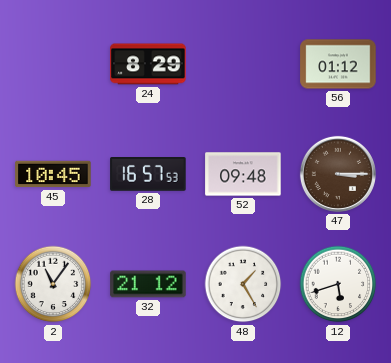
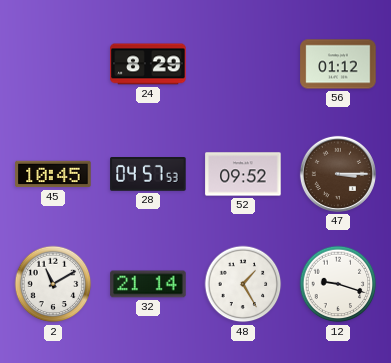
28: 16:57 -> 04:57 (148, 175)
52: 09:48 -> 09:52 (243, 174)
2: 11:06 -> 11:10 (53, 284)
32: 21:12 -> 21:14 (148, 284)
12: 5:42 -> 9:18 (338, 284)
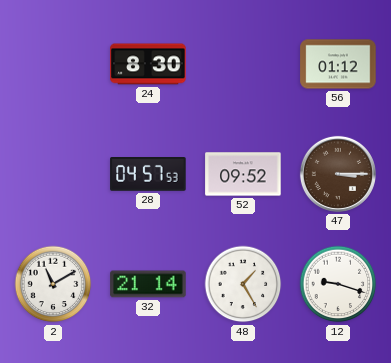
24: 8:29 -> 8:30 (148, 64)
45: 10:45 -> none (53, 174)
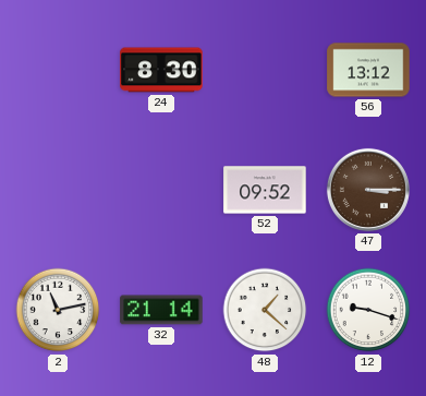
56: 01:12 -> 13:12 (368, 70)
28: 04:57 -> none (148, 175)
2: 11:10 -> 11:13 (58, 310)
48: 1:25 -> 1:22 (265, 310)
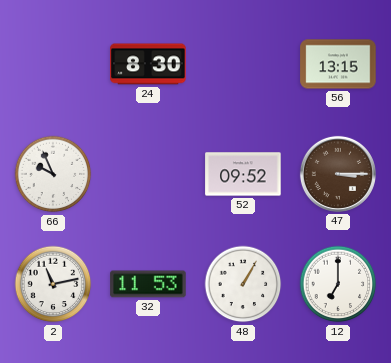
56: 13:12 -> 13:15 (338, 64)
66: none -> 9:56 (53, 174)
32: 21:14 -> 11:53 (148, 284)
48: 1:22 -> 1:05 (243, 284)
12: 9:18 -> 7:00 (338, 284)
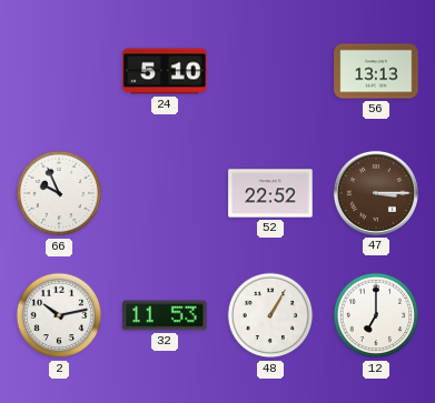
24: 8:30 -> 5:10 (165, 71)
56: 13:15 -> 13:13 (376, 71)
52: 09:52 -> 22:52 (270, 193)
2: 11:13 -> 10:13 (59, 315)
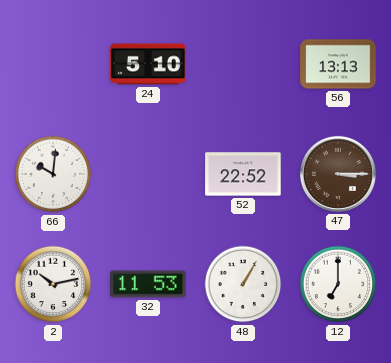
66: 9:56 -> 10:01 (53, 174)
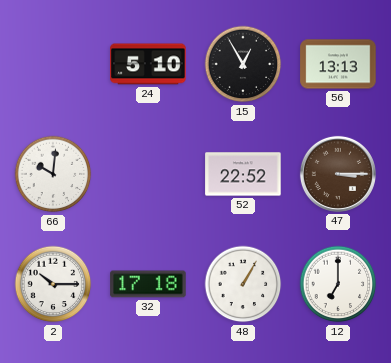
15: none -> 12:55 (243, 64)
2: 10:13 -> 10:15 (53, 284)
32: 11:53 -> 17:18 (148, 284)
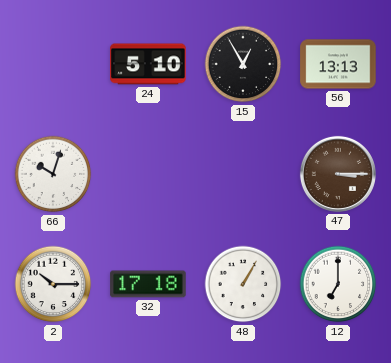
66: 10:01 -> 10:03 (53, 174)
52: 22:52 -> none (243, 174)
